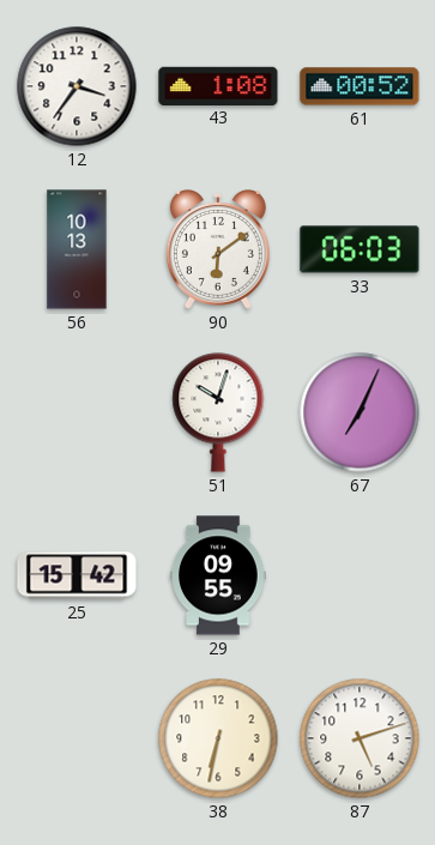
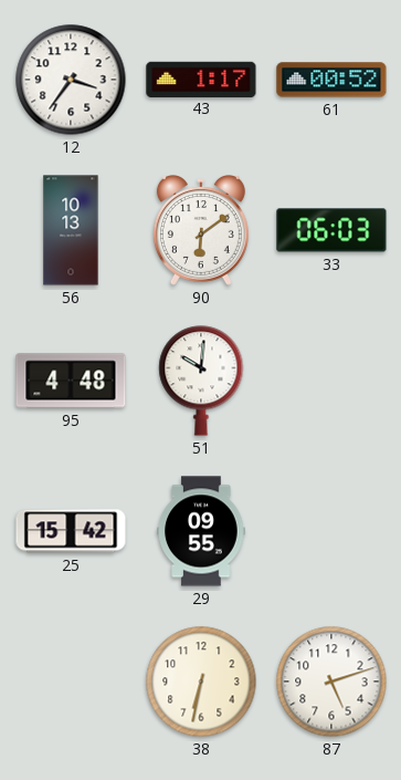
43: 1:08 -> 1:17 (201, 79)
95: none -> 4:48 (71, 381)
51: 10:03 -> 10:01 (201, 381)
67: 7:04 -> none (360, 412)
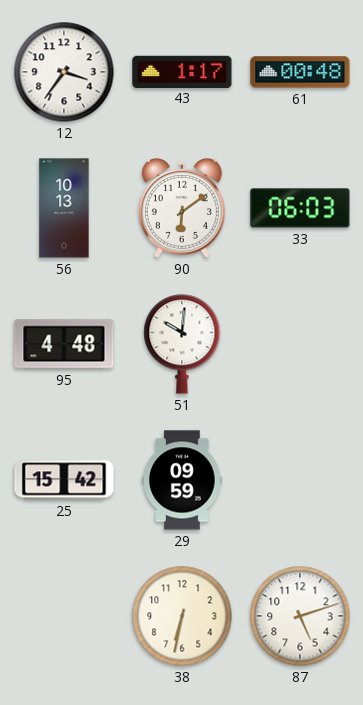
61: 00:52 -> 00:48 (300, 72)
29: 09:55 -> 09:59 (182, 480)
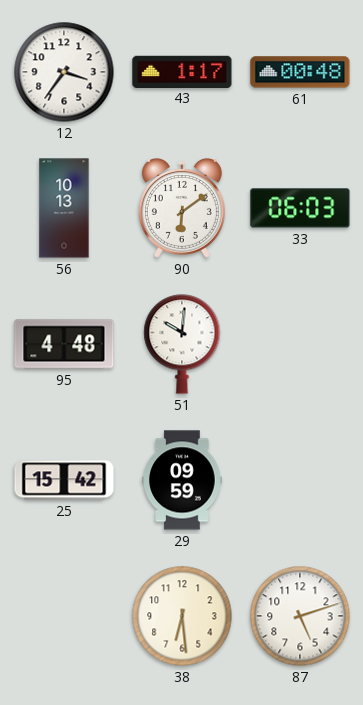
38: 6:32 -> 6:29 (182, 616)
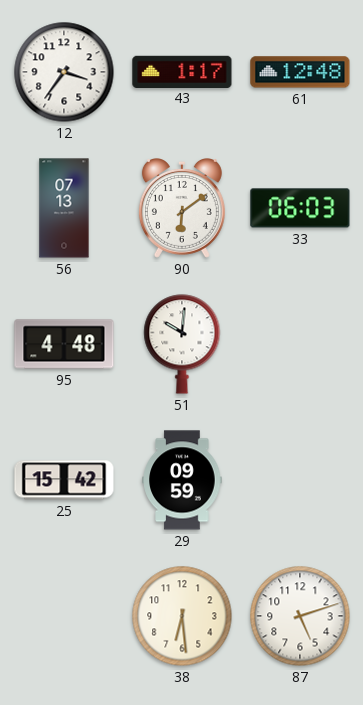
61: 00:48 -> 12:48 (300, 72)
56: 10:13 -> 07:13 (64, 208)
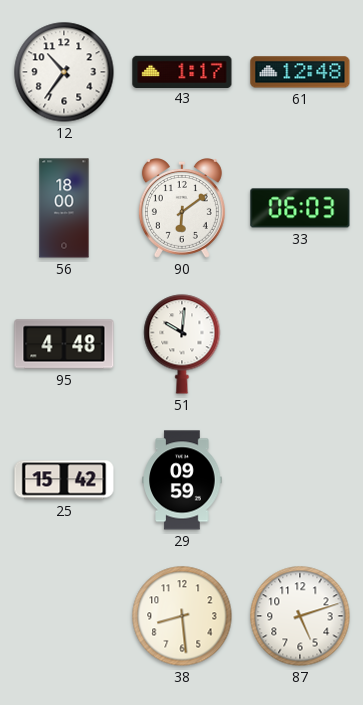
12: 3:36 -> 10:36 (64, 72)
56: 07:13 -> 18:00 (64, 208)
38: 6:29 -> 8:29 (182, 616)
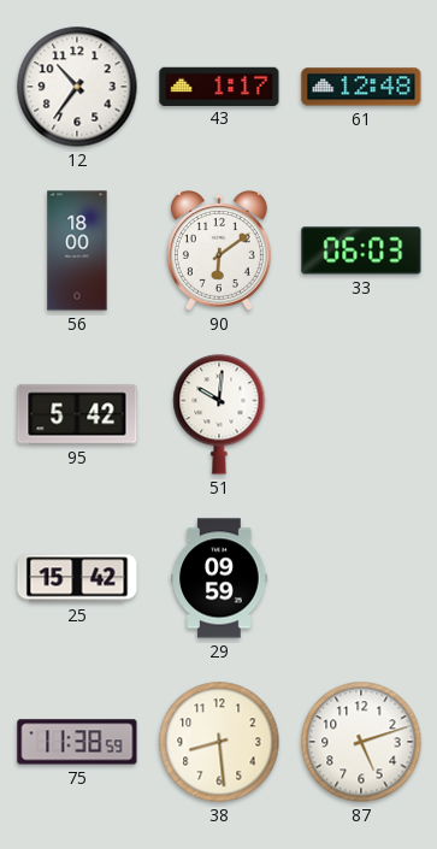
95: 4:48 -> 5:42 (77, 414)
75: none -> 11:38 (77, 742)
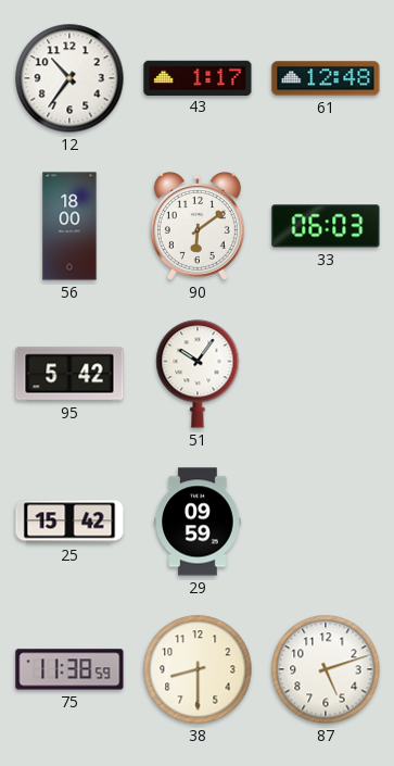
51: 10:01 -> 10:06 (198, 374)
38: 8:29 -> 8:30 (198, 669)
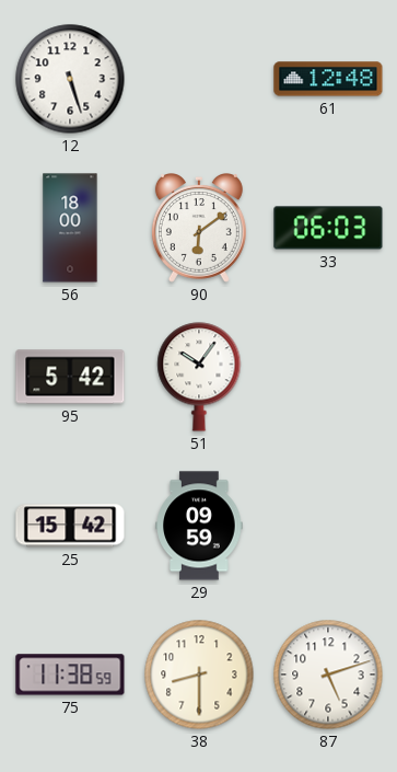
12: 10:36 -> 5:27 (70, 79)
43: 1:17 -> none (198, 77)
